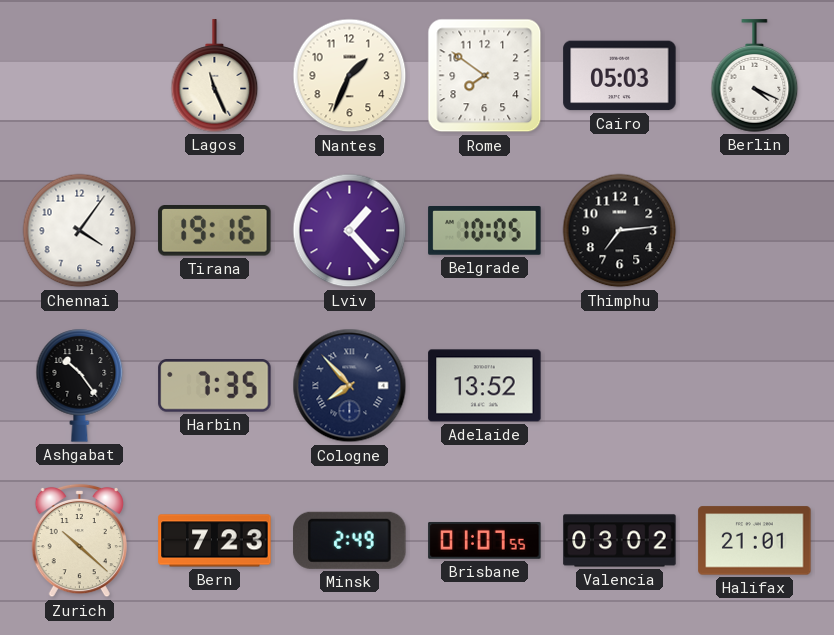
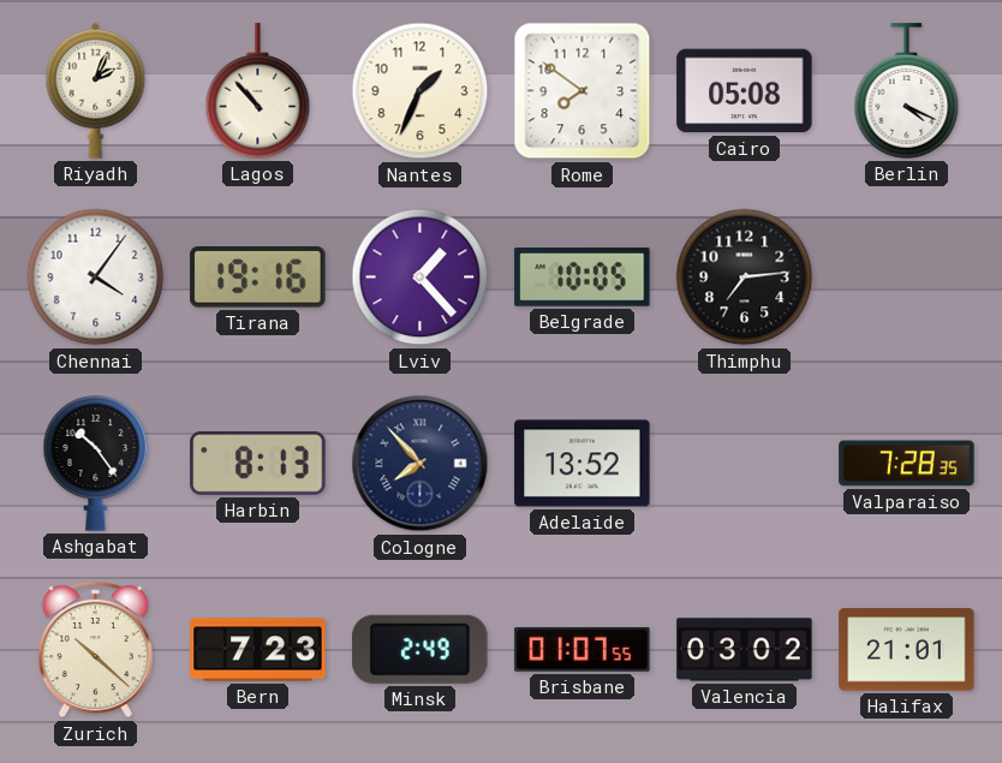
Riyadh: none -> 2:04 (96, 90)
Lagos: 11:26 -> 10:53 (258, 91)
Cairo: 05:03 -> 05:08 (745, 91)
Harbin: 7:35 -> 8:13 (258, 464)
Valparaiso: none -> 7:28 (907, 464)
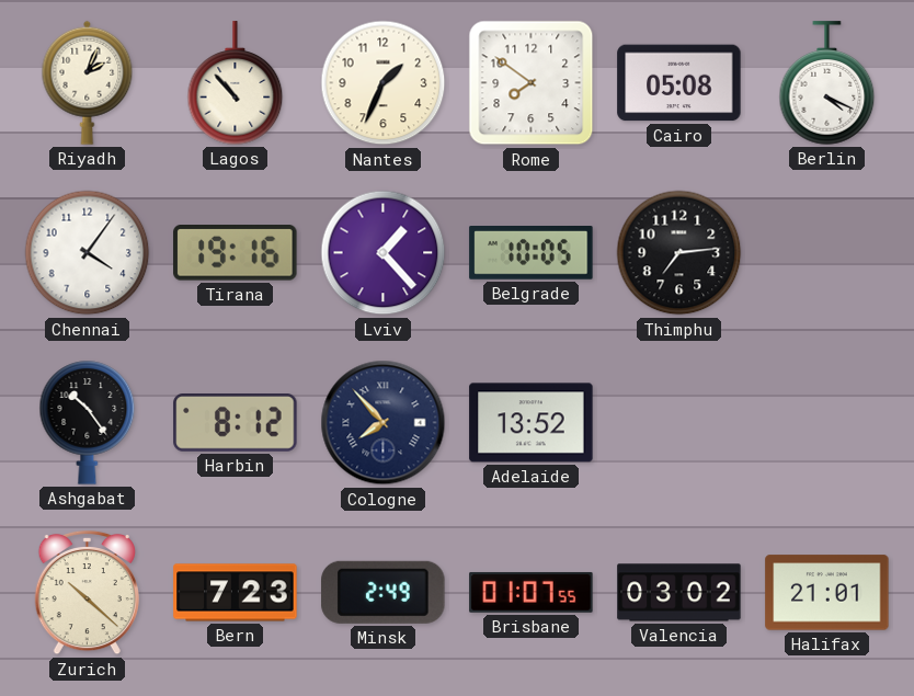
Harbin: 8:13 -> 8:12 (236, 423)
Valparaiso: 7:28 -> none (907, 464)
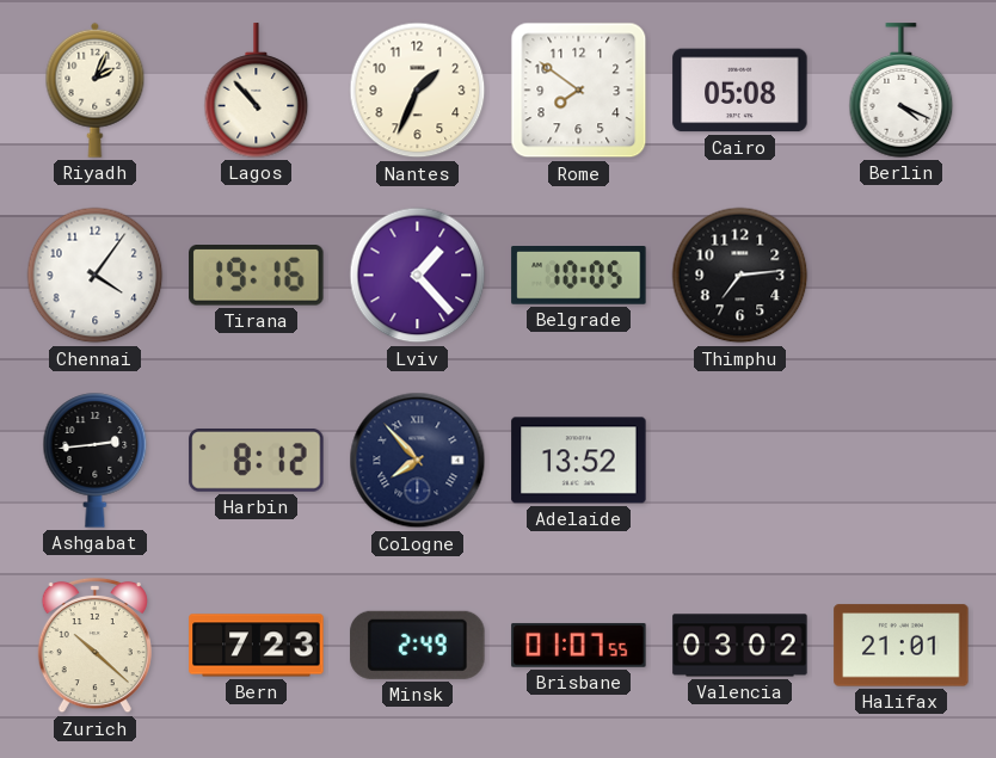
Ashgabat: 10:24 -> 2:44 (96, 461)
